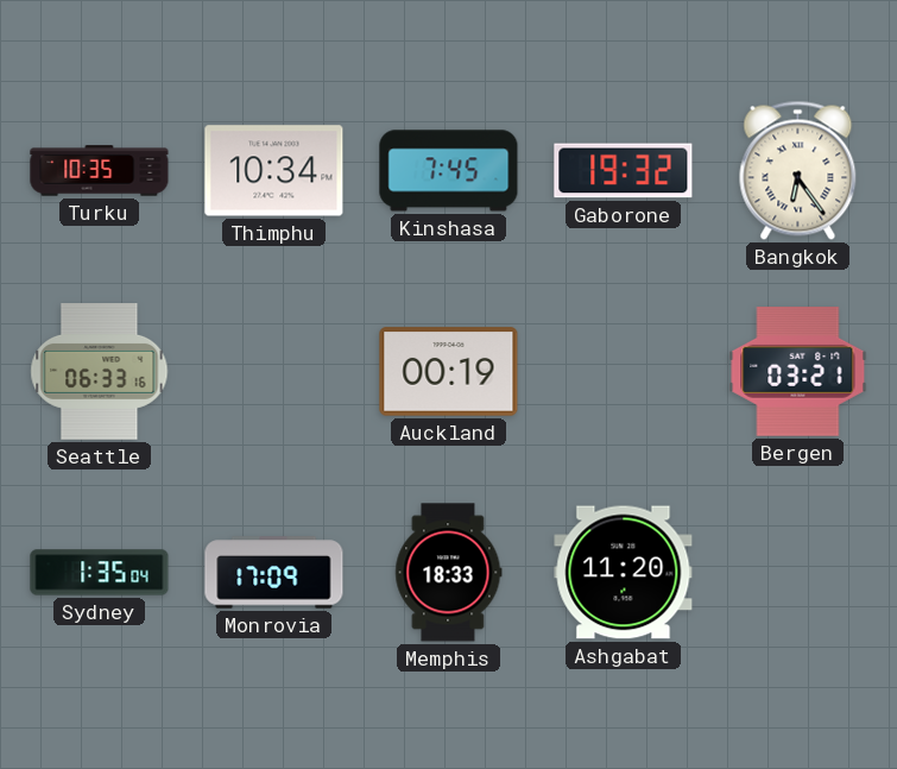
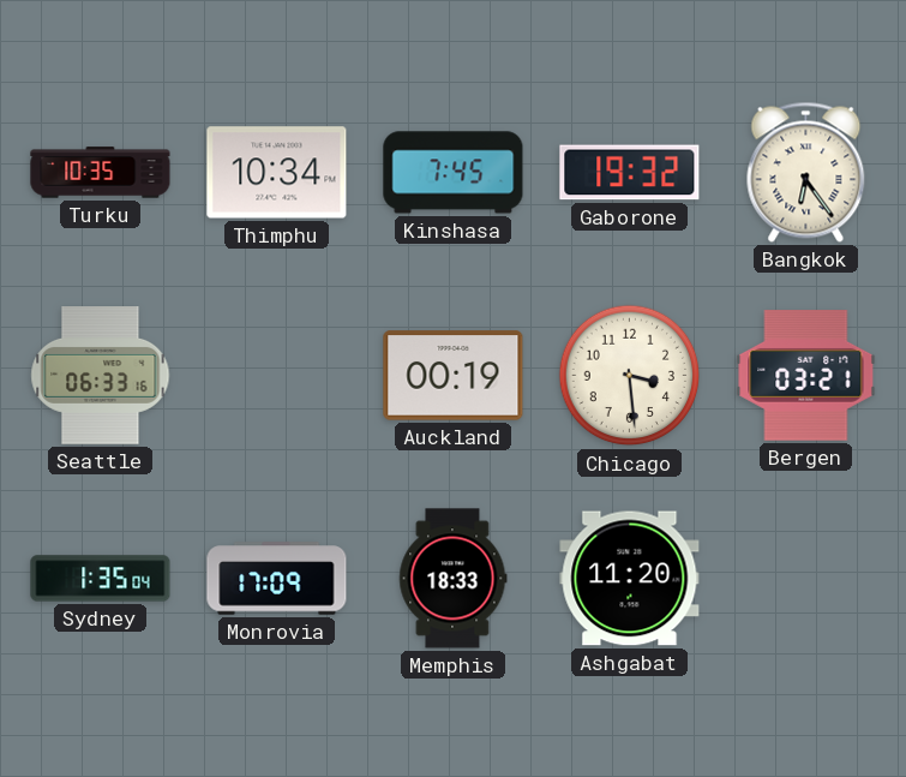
Chicago: none -> 3:29 (630, 376)
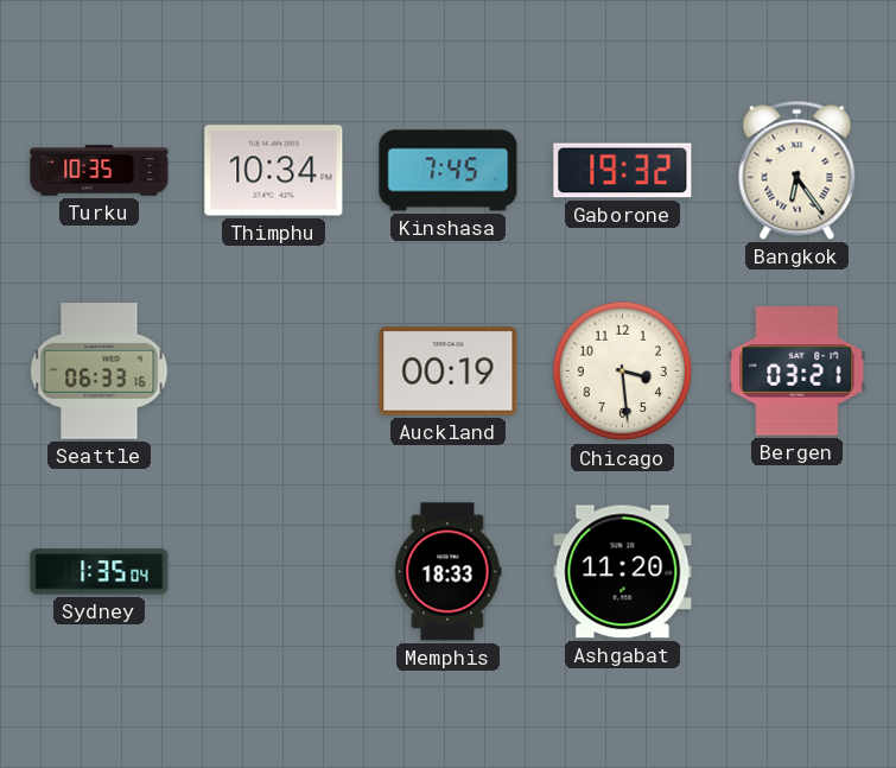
Monrovia: 17:09 -> none (277, 579)
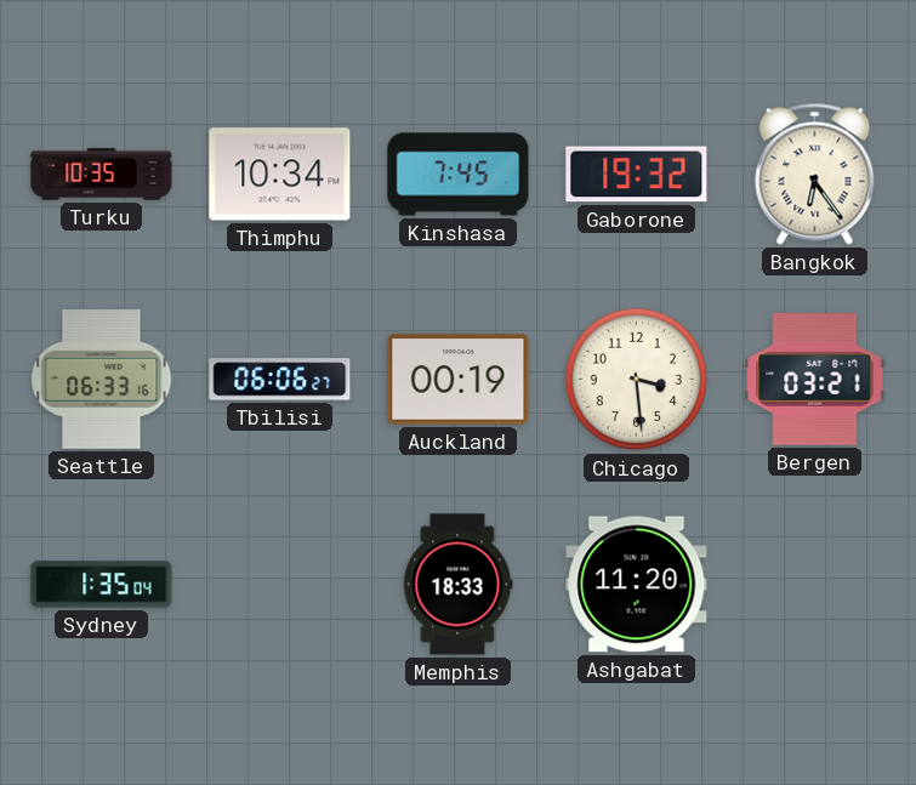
Tbilisi: none -> 06:06 (280, 380)
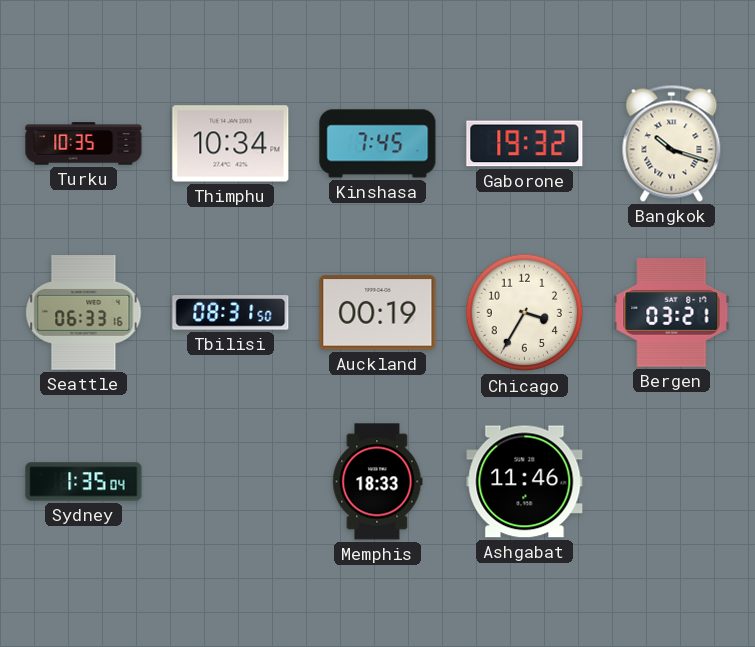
Bangkok: 6:24 -> 10:18 (672, 143)
Tbilisi: 06:06 -> 08:31 (231, 313)
Chicago: 3:29 -> 3:35 (525, 313)
Ashgabat: 11:20 -> 11:46 (525, 482)
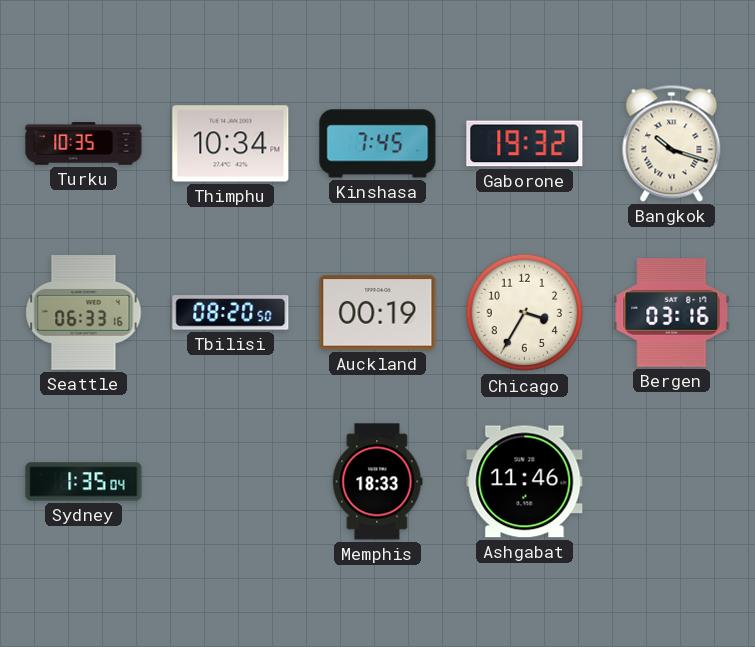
Tbilisi: 08:31 -> 08:20 (231, 313)
Bergen: 03:21 -> 03:16 (672, 313)
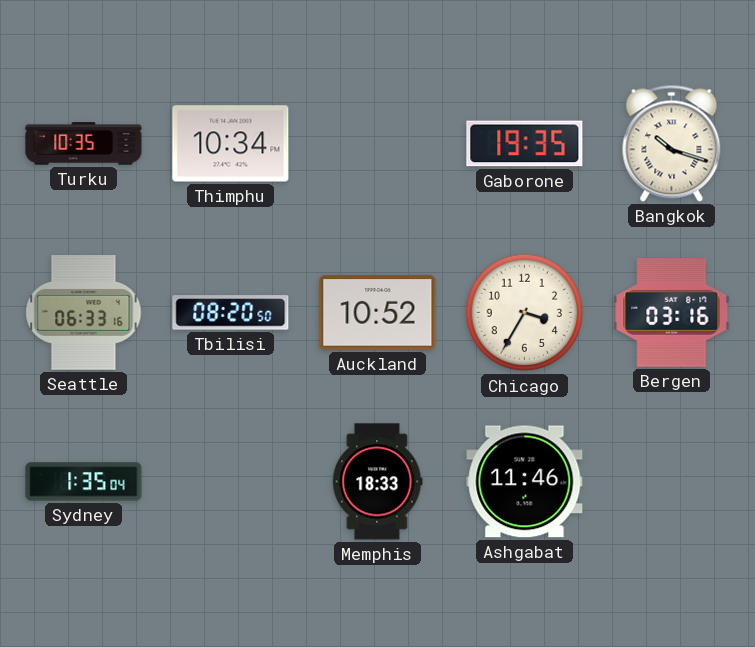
Kinshasa: 7:45 -> none (378, 144)
Gaborone: 19:32 -> 19:35 (525, 144)
Auckland: 00:19 -> 10:52 (378, 313)
